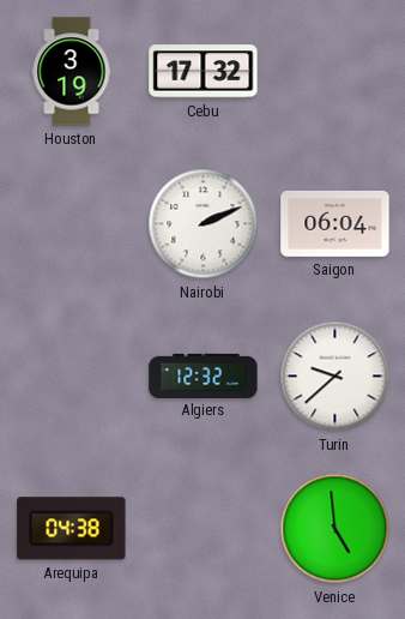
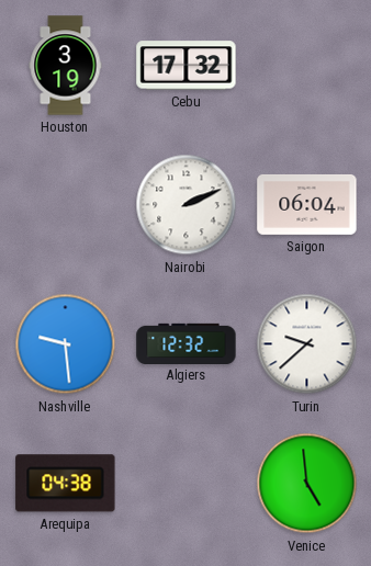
Nashville: none -> 9:29 (66, 344)
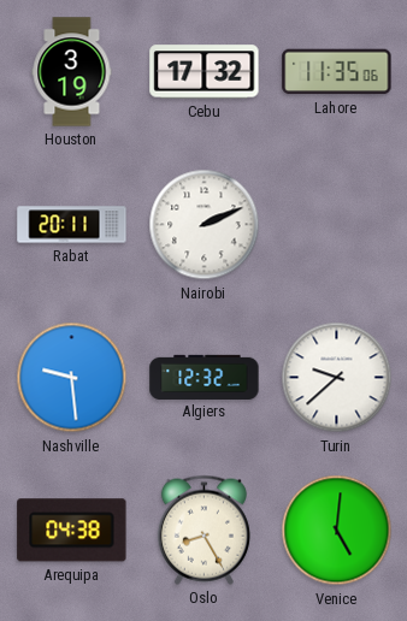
Lahore: none -> 11:35 (337, 72)
Rabat: none -> 20:11 (72, 225)
Saigon: 06:04 -> none (307, 204)
Oslo: none -> 8:25 (203, 530)
Venice: 4:59 -> 5:01 (337, 531)
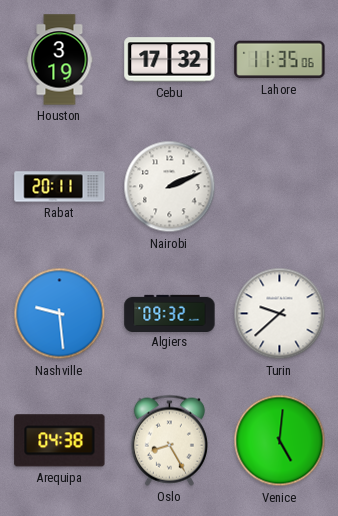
Algiers: 12:32 -> 09:32 (170, 313)
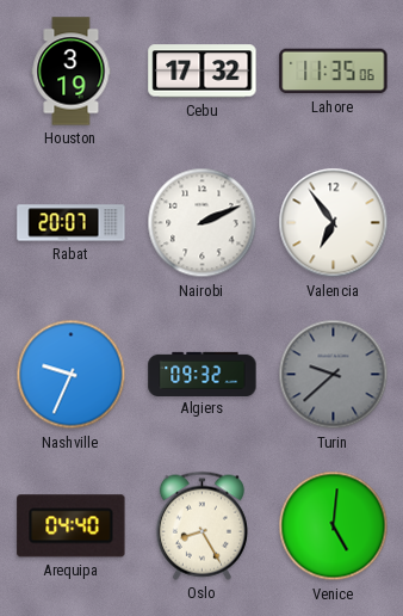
Rabat: 20:11 -> 20:07 (72, 223)
Valencia: none -> 6:54 (334, 223)
Nashville: 9:29 -> 9:34 (72, 375)
Turin dial: white -> grey (334, 375)
Arequipa: 04:38 -> 04:40 (72, 526)
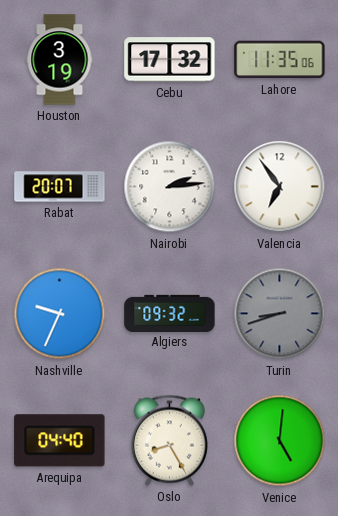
Nairobi: 2:11 -> 2:14 (170, 187)
Turin: 9:38 -> 8:42 (280, 314)
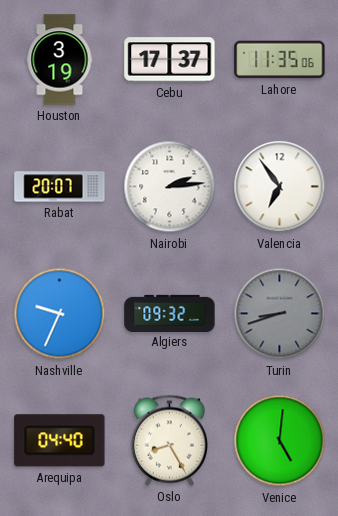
Cebu: 17:32 -> 17:37 (170, 60)
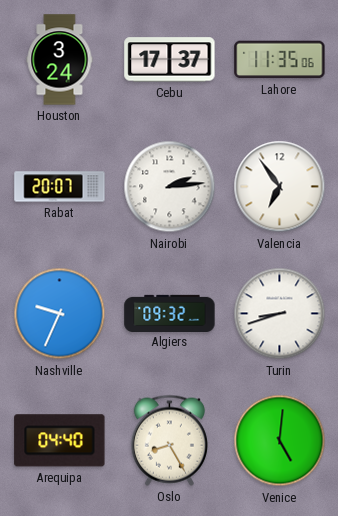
Houston: 3:19 -> 3:24 (60, 60)
Turin dial: grey -> white (280, 314)
